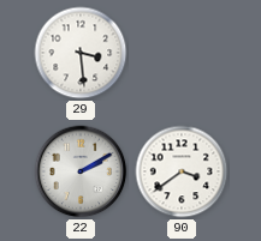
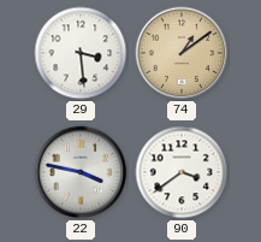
74: none -> 1:09 (182, 53)
22: 2:10 -> 3:47 (81, 172)
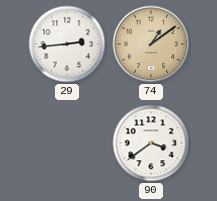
29: 3:29 -> 2:44 (67, 44)
22: 3:47 -> none (81, 172)
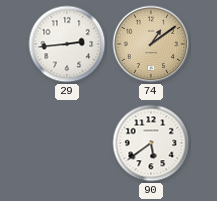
90: 3:39 -> 5:39 (151, 143)
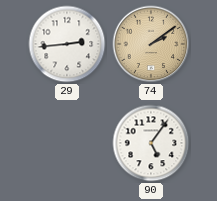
74: 1:09 -> 2:09 (151, 44)
90: 5:39 -> 5:06 (151, 143)
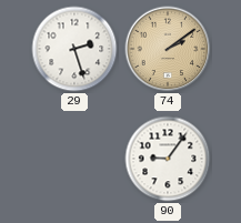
29: 2:44 -> 2:27 (74, 49)
90: 5:06 -> 9:06 (168, 159)
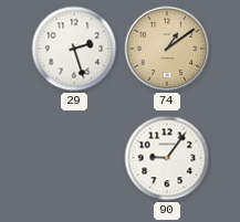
74: 2:09 -> 1:09 (167, 49)
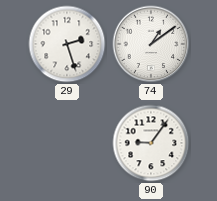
74 dial: champagne -> white (151, 44)
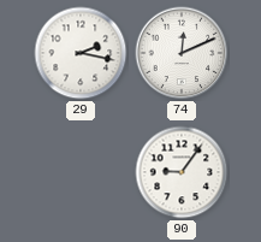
29: 2:27 -> 2:17 (81, 53)
74: 1:09 -> 12:11 (182, 53)
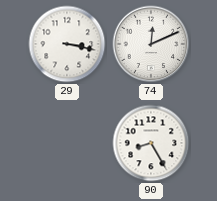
29: 2:17 -> 3:17 (67, 44)
90: 9:06 -> 8:25 (151, 143)
